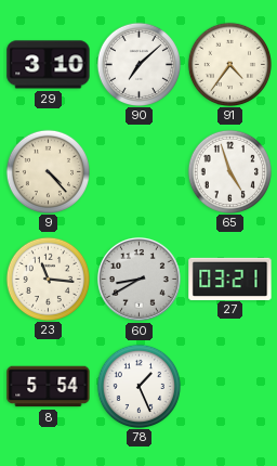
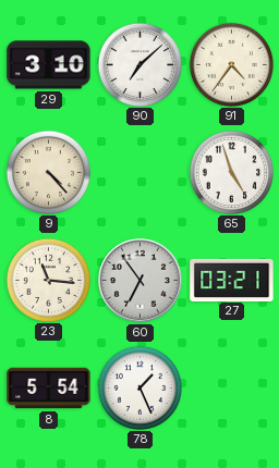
60: 8:40 -> 6:54 (139, 280)
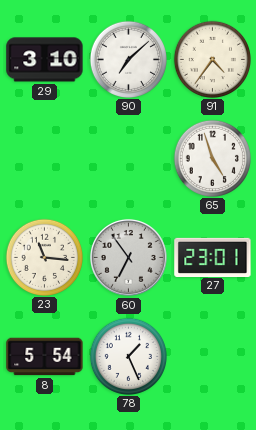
9: 4:23 -> none (48, 172)
27: 03:21 -> 23:01 (213, 257)
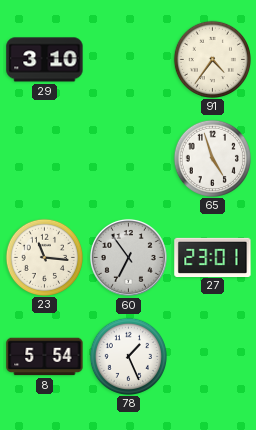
90: 7:08 -> none (128, 59)
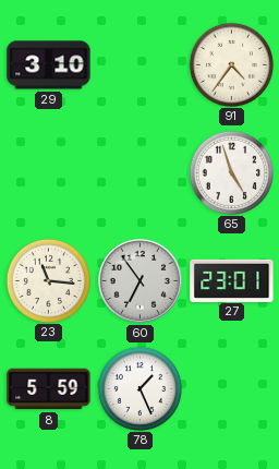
8: 5:54 -> 5:59 (49, 389)
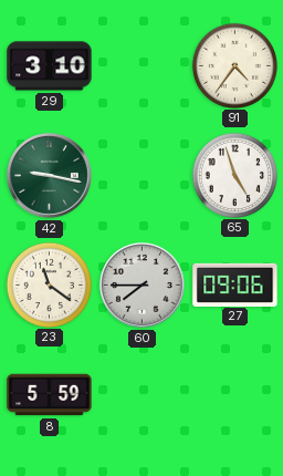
42: none -> 9:17 (49, 175)
23: 11:16 -> 11:21 (49, 284)
60: 6:54 -> 7:45 (141, 284)
27: 23:01 -> 09:06 (235, 284)
78: 1:26 -> none (139, 388)
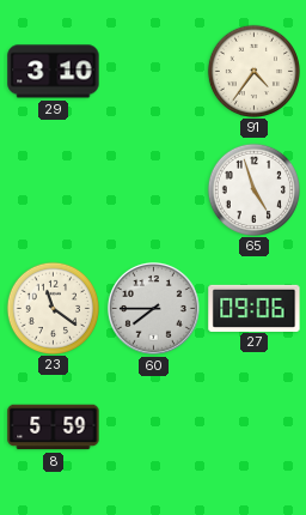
42: 9:17 -> none (49, 175)
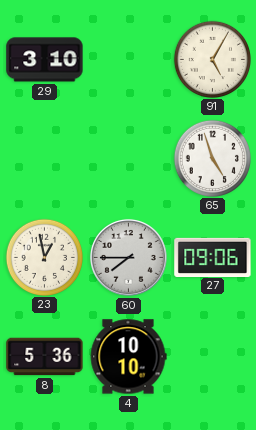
91: 4:36 -> 5:05 (212, 59)
23: 11:21 -> 12:58 (44, 257)
8: 5:59 -> 5:36 (45, 357)
4: none -> 10:10 (128, 357)
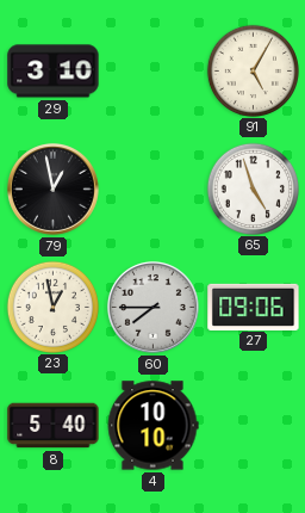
79: none -> 12:58 (52, 188)
8: 5:36 -> 5:40 (54, 426)
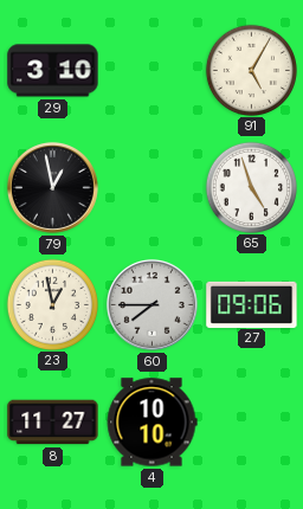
8: 5:40 -> 11:27 (53, 423)
